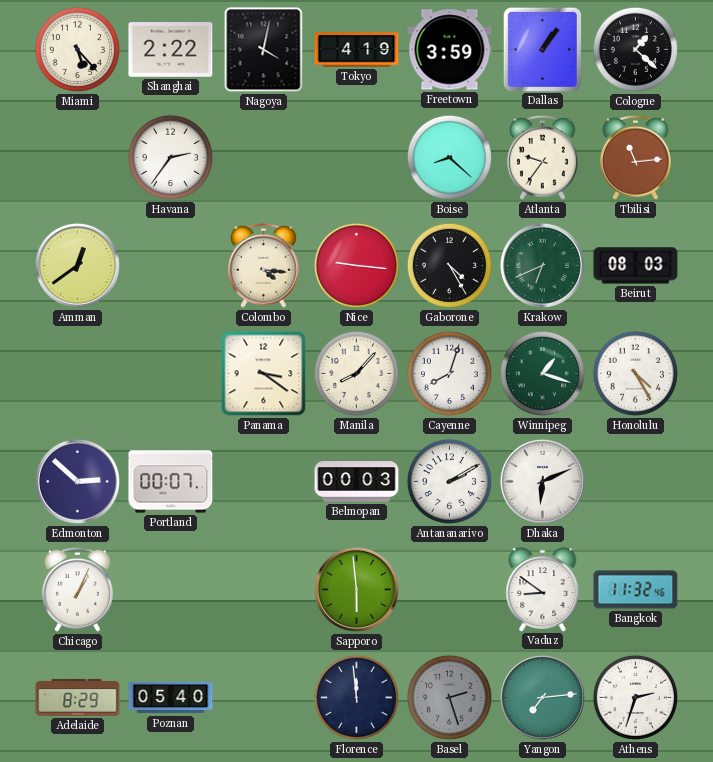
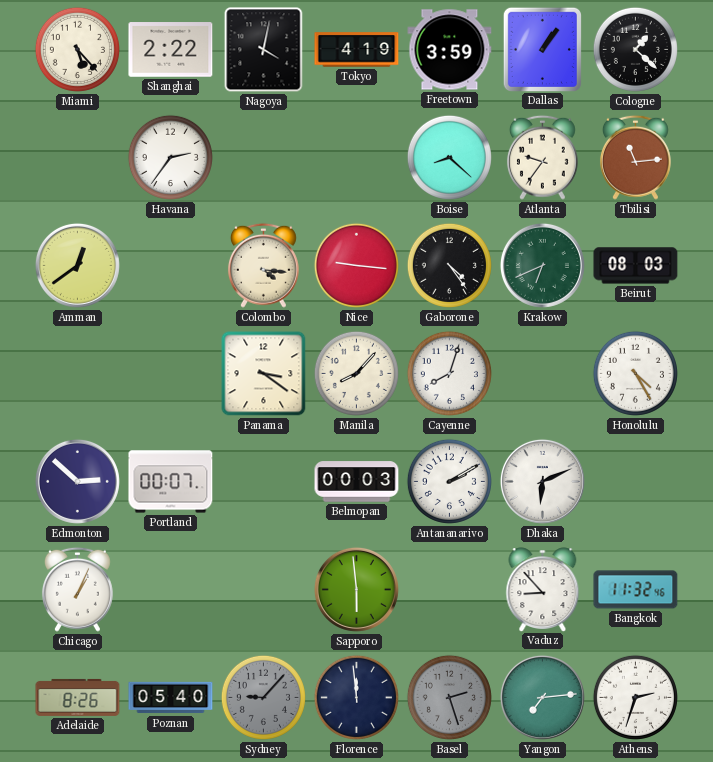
Gaborone: 4:25 -> 4:24 (449, 265)
Winnipeg: 1:18 -> none (542, 373)
Vaduz: 8:51 -> 8:53 (543, 589)
Adelaide: 8:29 -> 8:26 (78, 697)
Sydney: none -> 9:07 (263, 697)
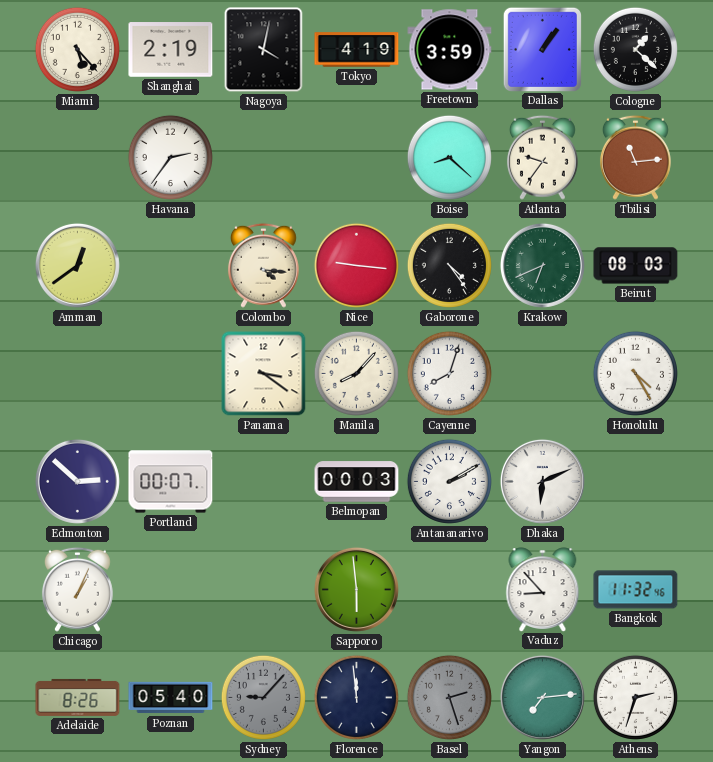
Shanghai: 2:22 -> 2:19 (171, 50)
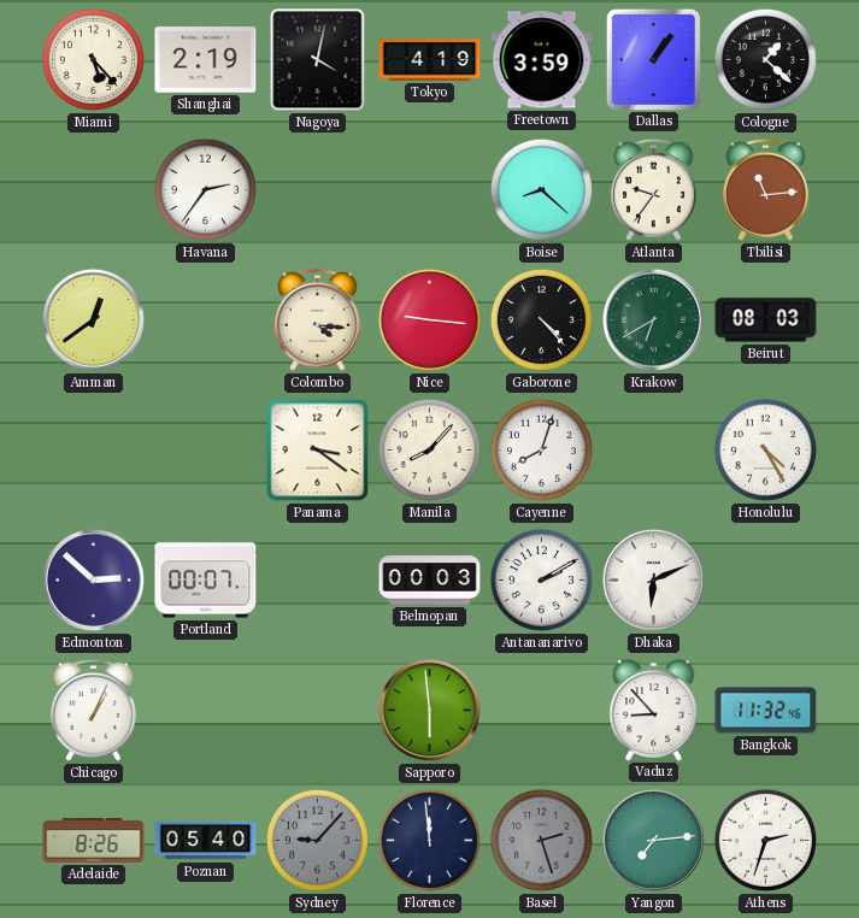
Gaborone: 4:24 -> 4:23 (541, 319)
Krakow: 6:41 -> 6:40 (653, 319)
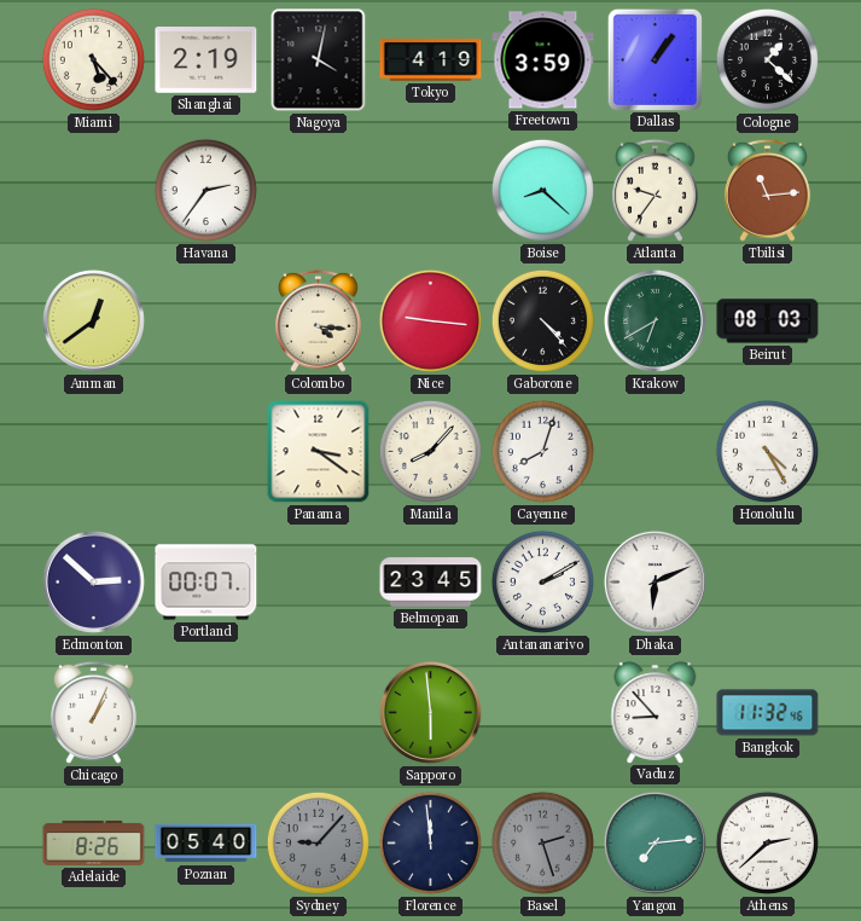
Belmopan: 00:03 -> 23:45 (431, 583)
Athens: 2:33 -> 2:38 (767, 842)
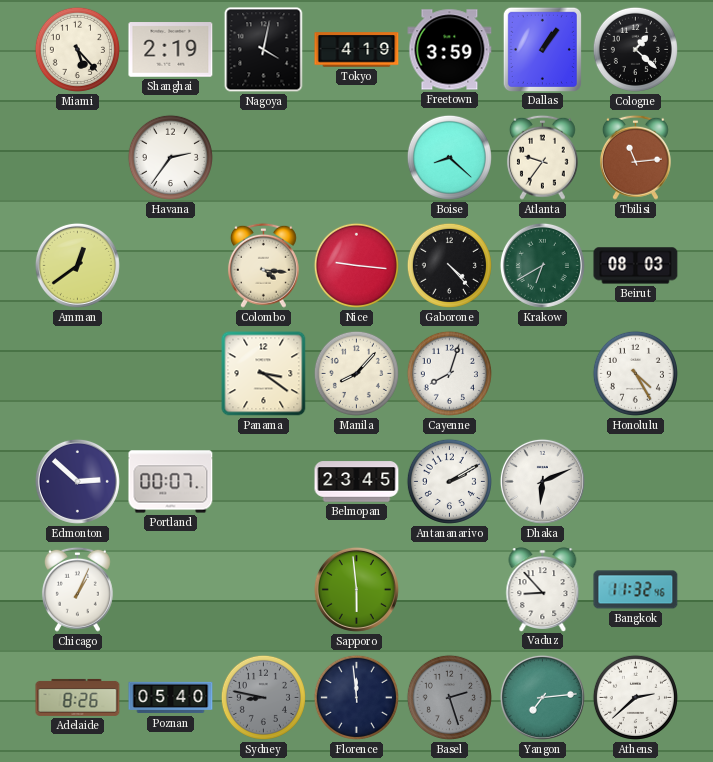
Sydney: 9:07 -> 8:47 (263, 697)
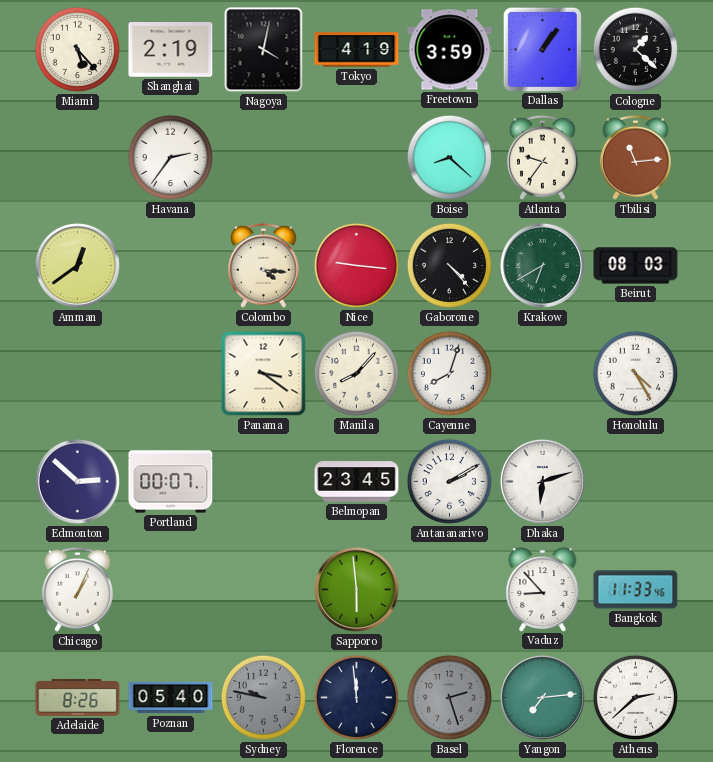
Dhaka: 6:11 -> 6:12 (542, 481)
Bangkok: 11:32 -> 11:33 (636, 590)
Sydney: 8:47 -> 9:47 (263, 697)
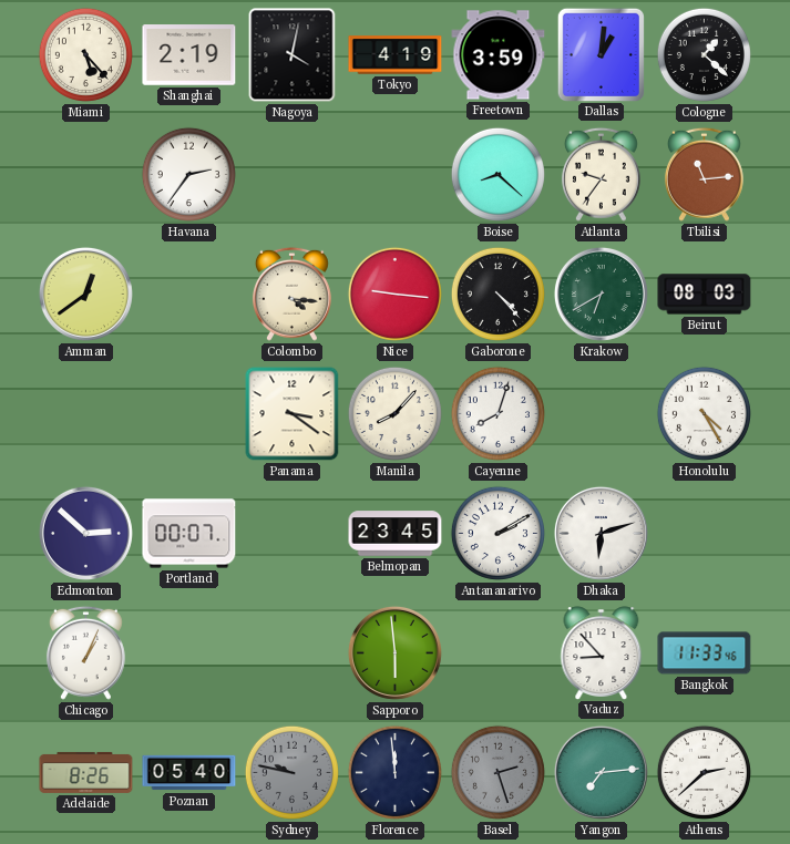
Dallas: 1:06 -> 1:01 (601, 54)
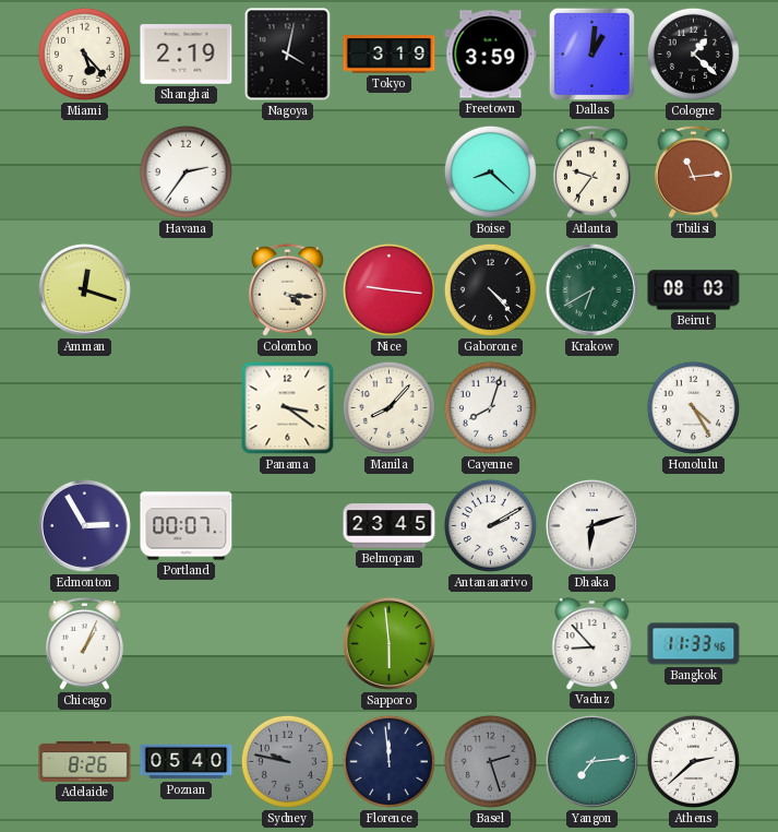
Tokyo: 4:19 -> 3:19 (390, 55)
Amman: 12:39 -> 12:18 (84, 289)
Edmonton: 2:52 -> 2:55 (84, 525)
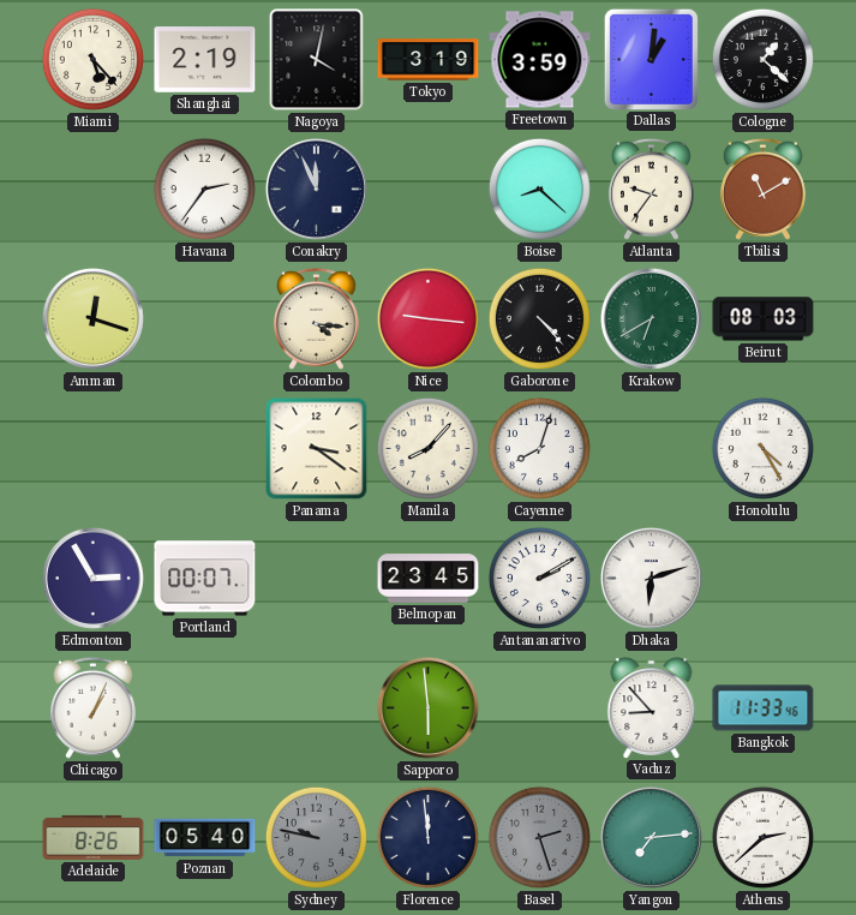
Conakry: none -> 11:56 (316, 189)
Tbilisi: 11:14 -> 11:10 (762, 189)
